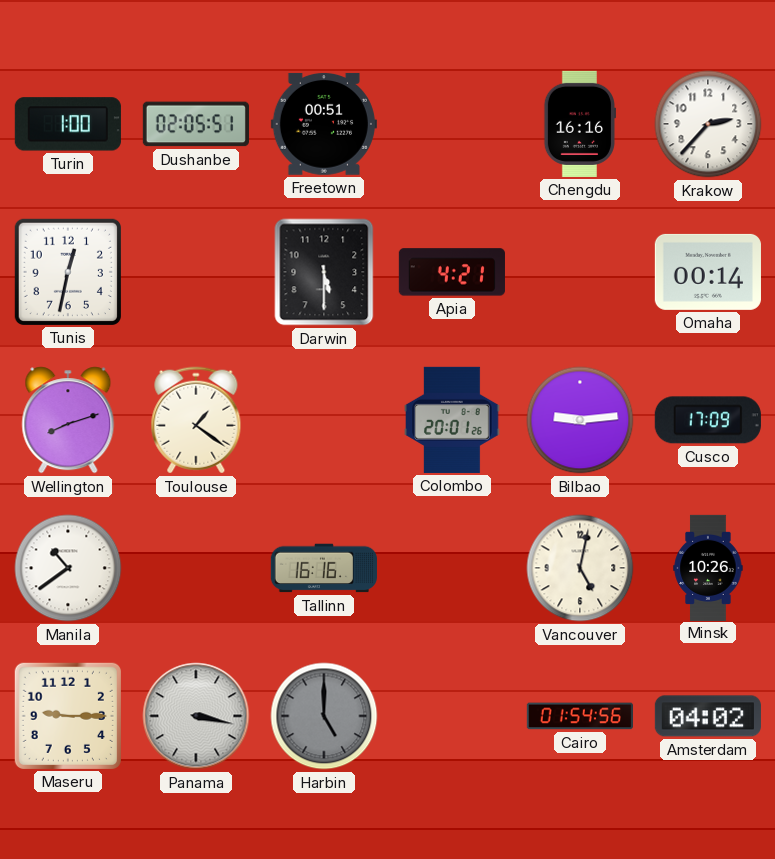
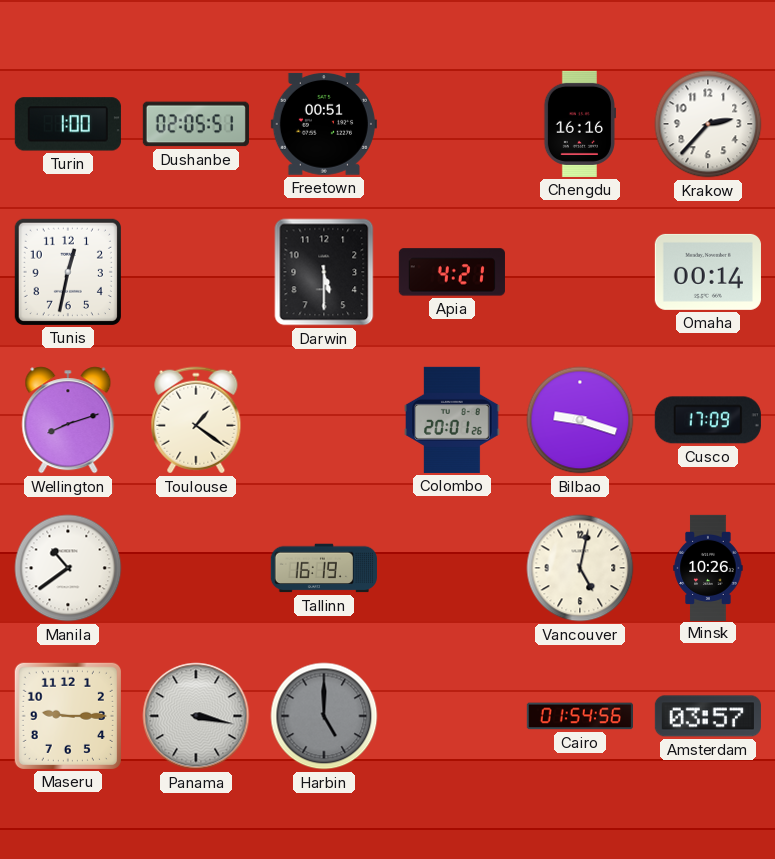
Bilbao: 9:14 -> 9:18 (580, 420)
Tallinn: 16:16 -> 16:19 (324, 568)
Amsterdam: 04:02 -> 03:57 (708, 716)
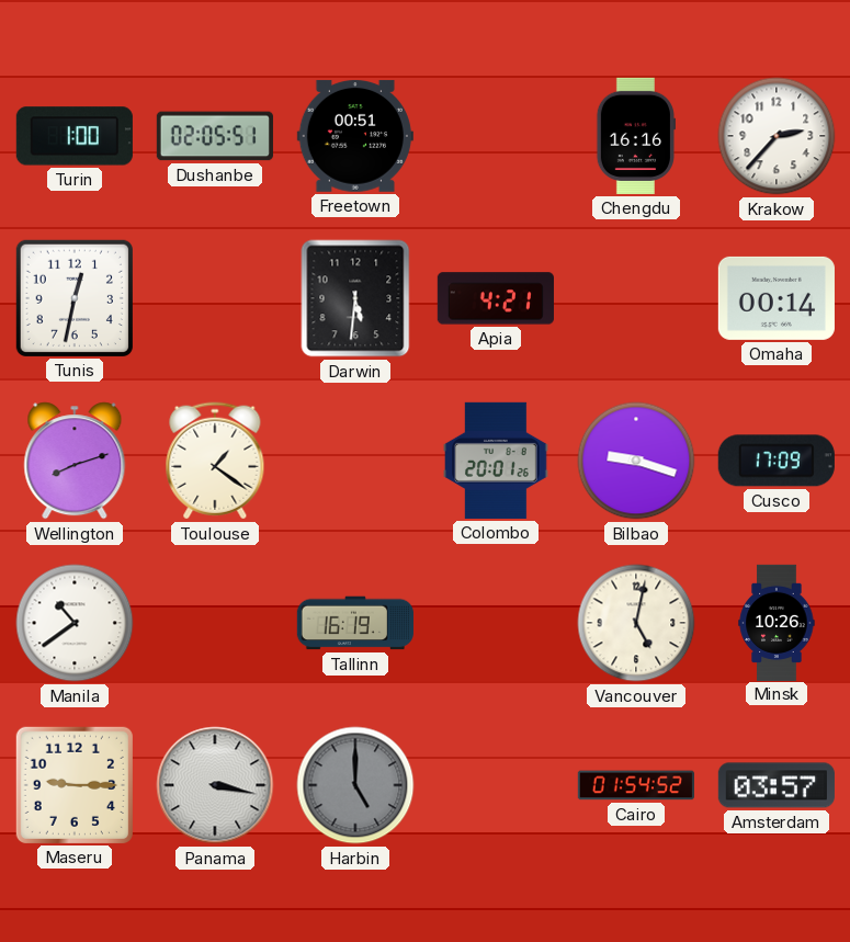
Darwin: 5:30 -> 5:31 (355, 298)
Cairo: 01:54:56 -> 01:54:52 (636, 785)
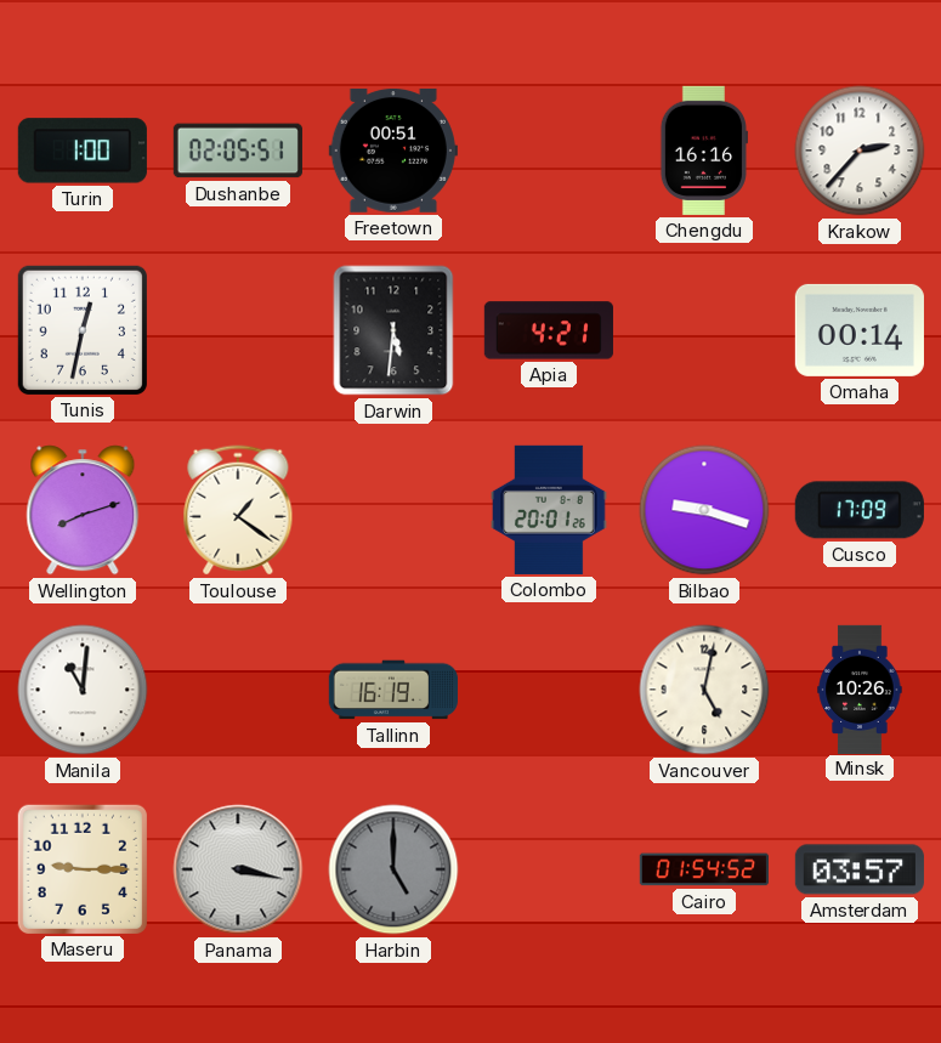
Manila: 10:39 -> 11:01 (83, 690)
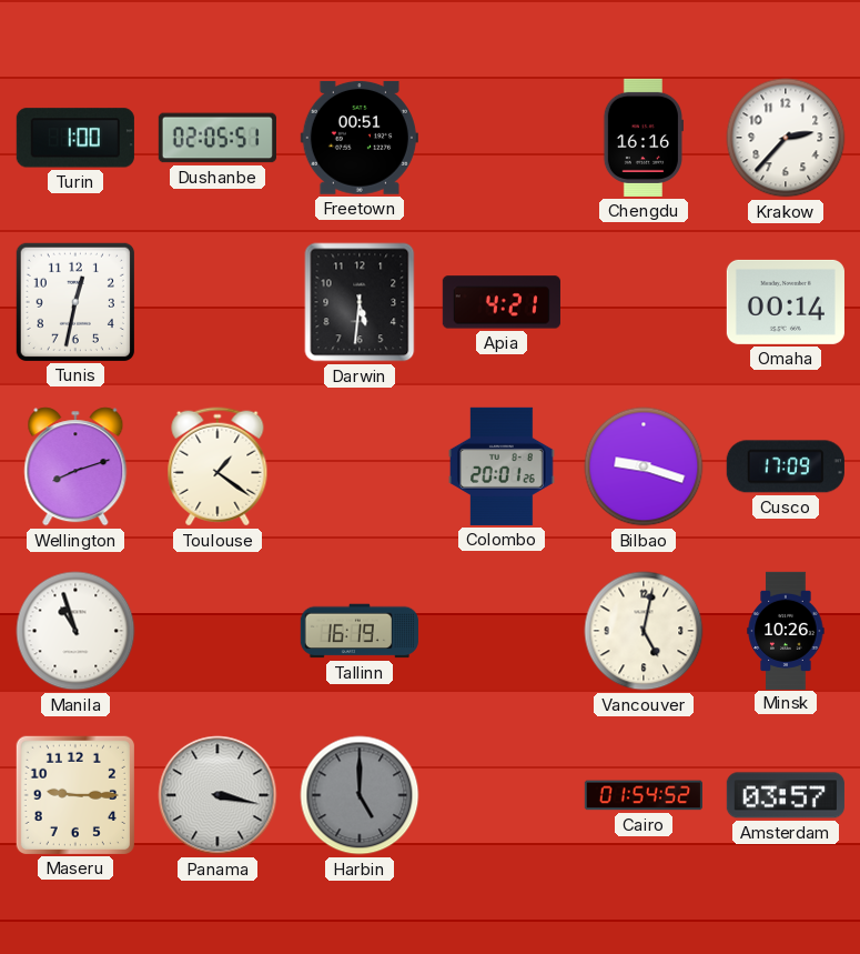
Manila: 11:01 -> 10:57 (75, 631)
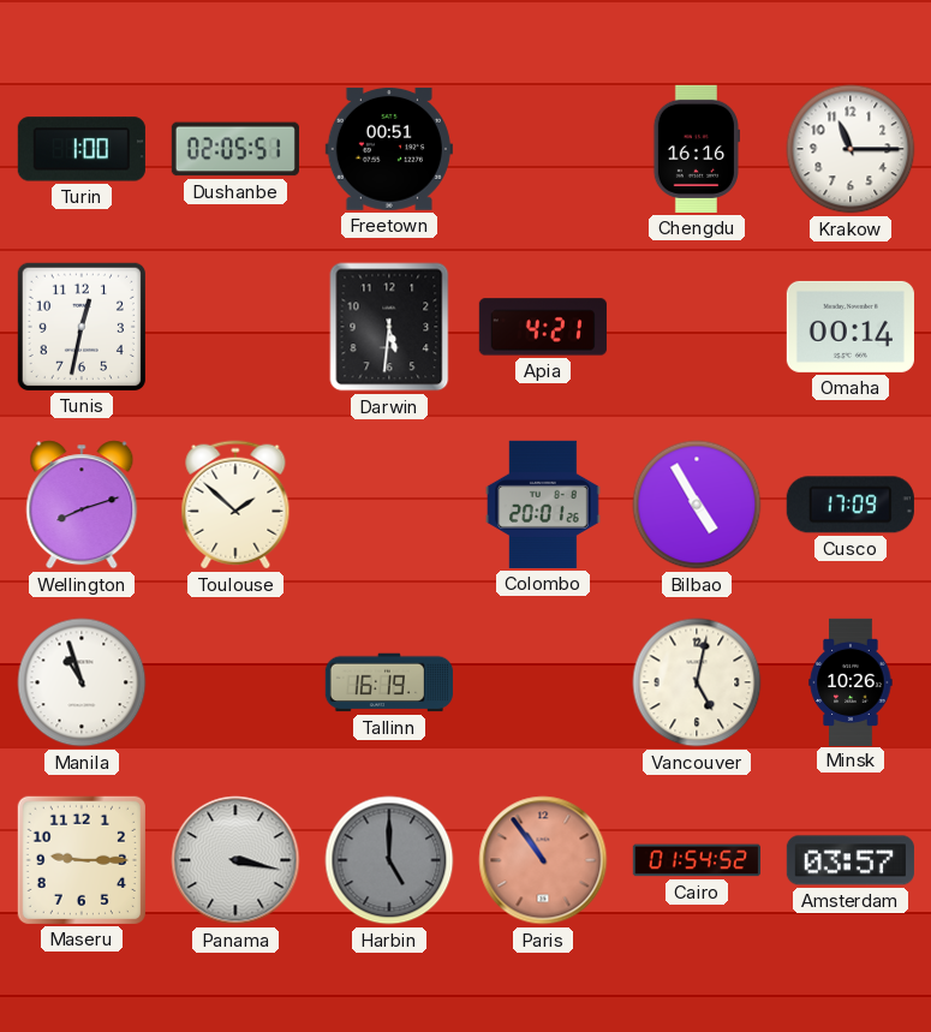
Krakow: 2:37 -> 11:15 (851, 149)
Toulouse: 1:21 -> 1:52 (235, 505)
Bilbao: 9:18 -> 4:55 (697, 505)
Paris: none -> 10:54 (543, 860)
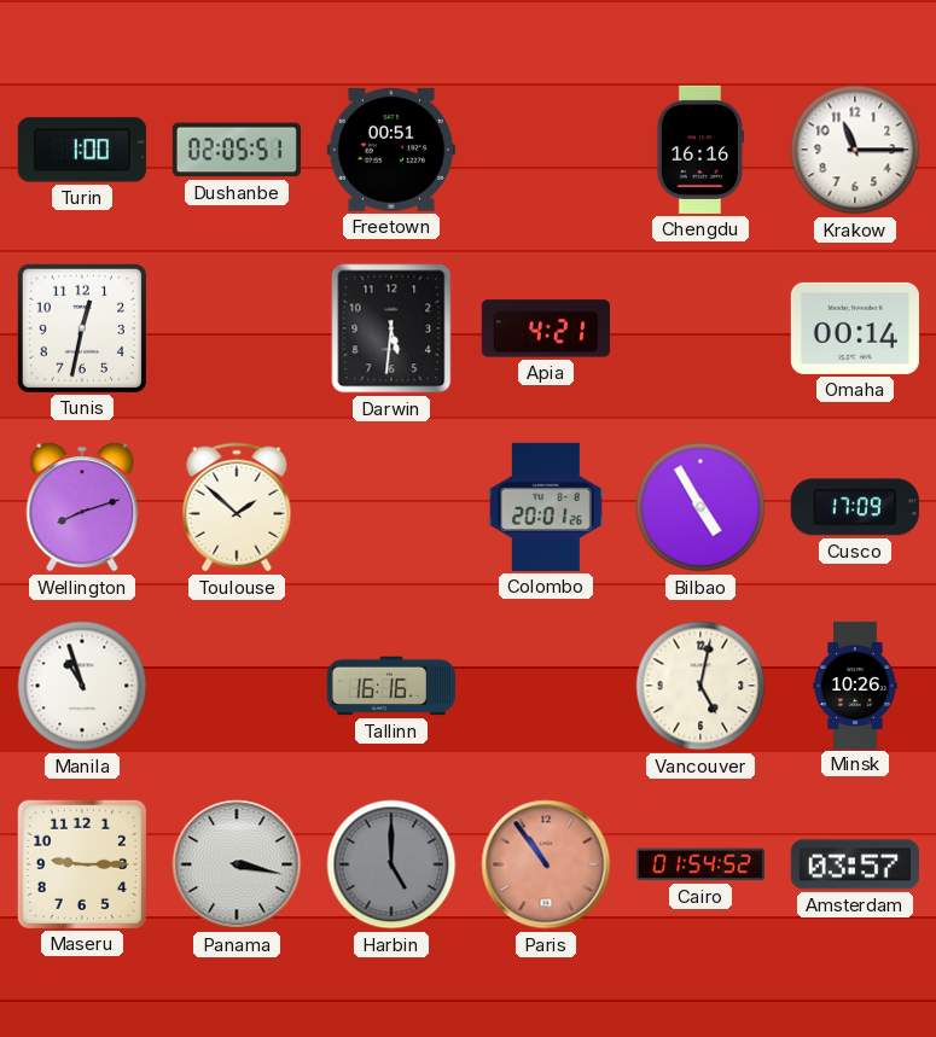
Tallinn: 16:19 -> 16:16 (391, 686)
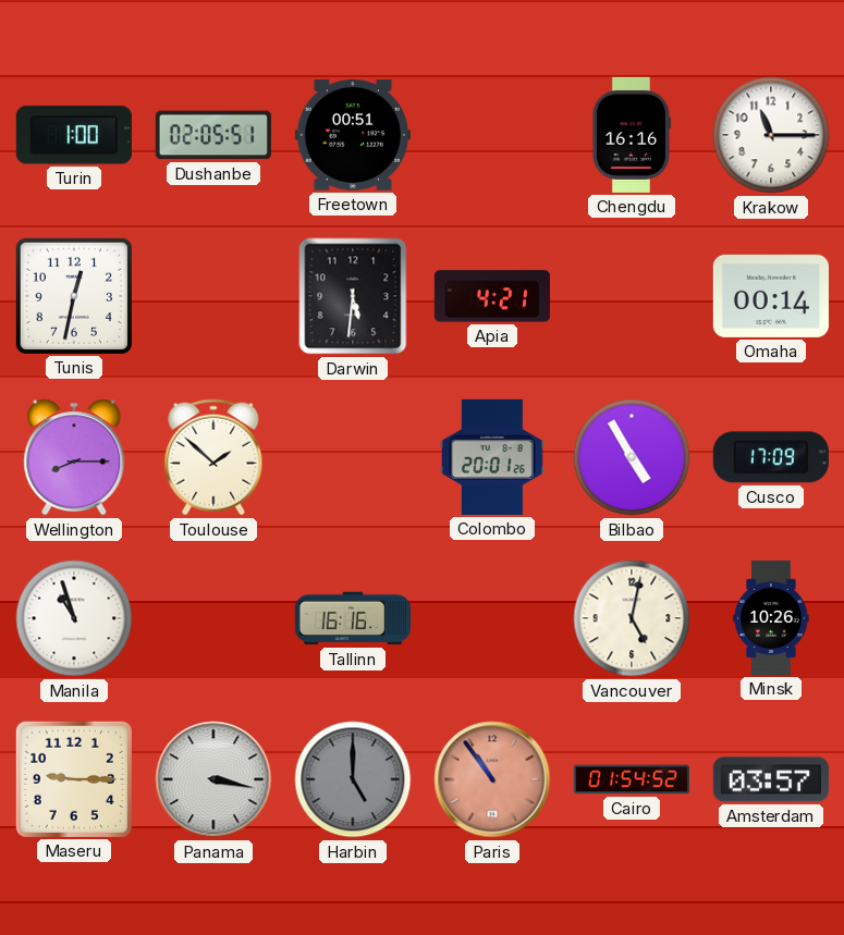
Wellington: 8:12 -> 8:15 (74, 457)
